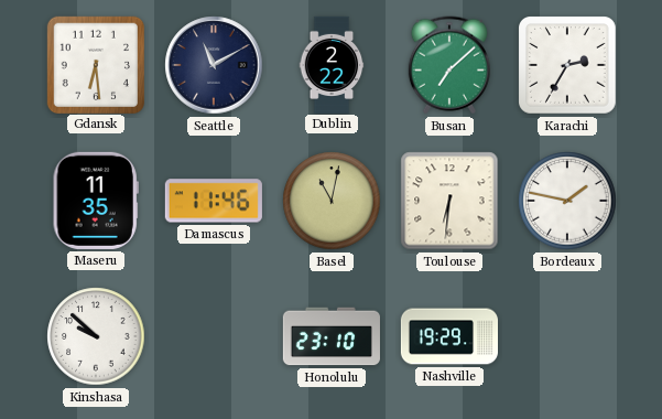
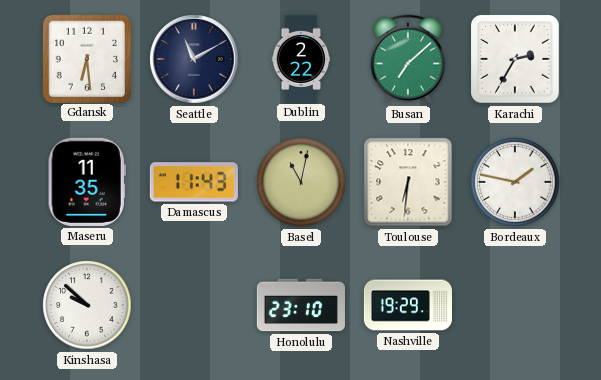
Damascus: 11:46 -> 11:43 (194, 182)
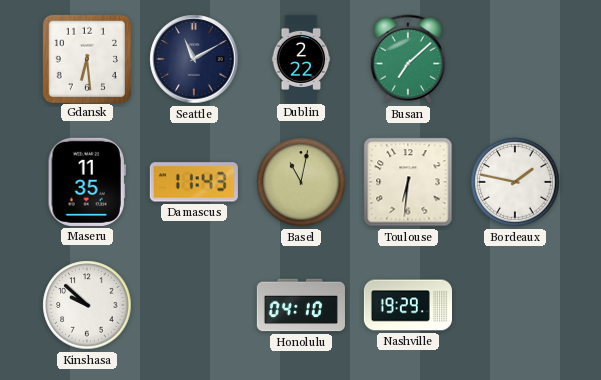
Karachi: 2:35 -> none (516, 60)
Honolulu: 23:10 -> 04:10 (301, 305)
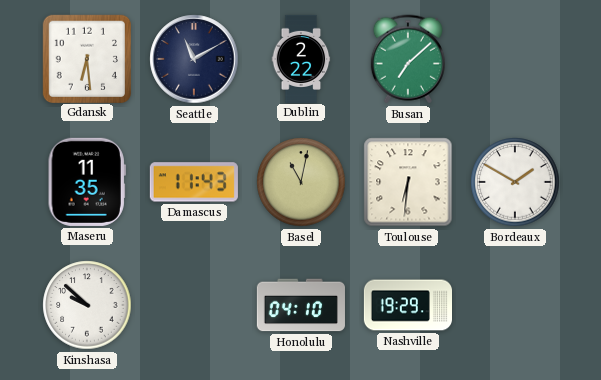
Bordeaux: 1:47 -> 1:50 (515, 182)
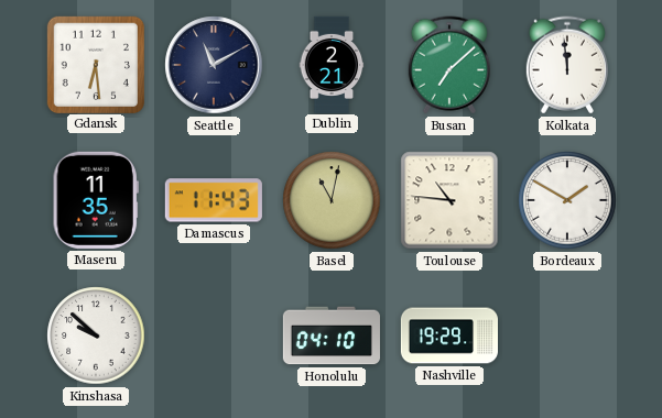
Dublin: 2:22 -> 2:21 (332, 64)
Kolkata: none -> 11:59 (567, 65)
Toulouse: 6:31 -> 10:46 (449, 200)
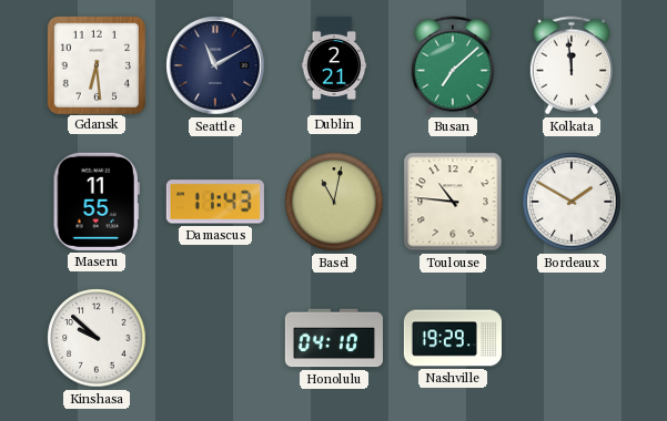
Maseru: 11:35 -> 11:55 (97, 202)
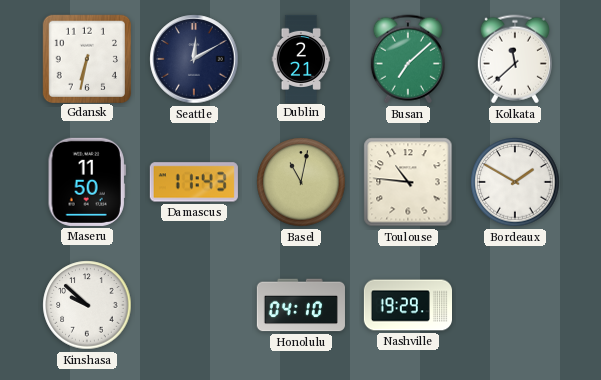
Gdansk: 6:29 -> 6:32 (86, 58)
Seattle: 11:10 -> 12:10 (194, 59)
Kolkata: 11:59 -> 11:38 (515, 59)
Maseru: 11:55 -> 11:50 (87, 182)
